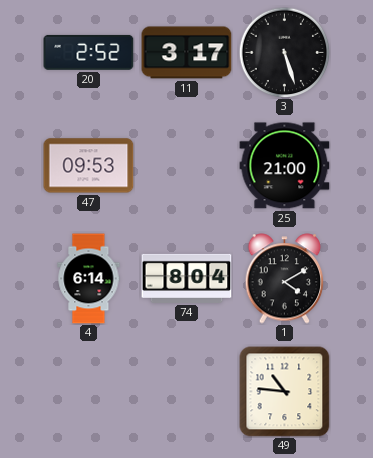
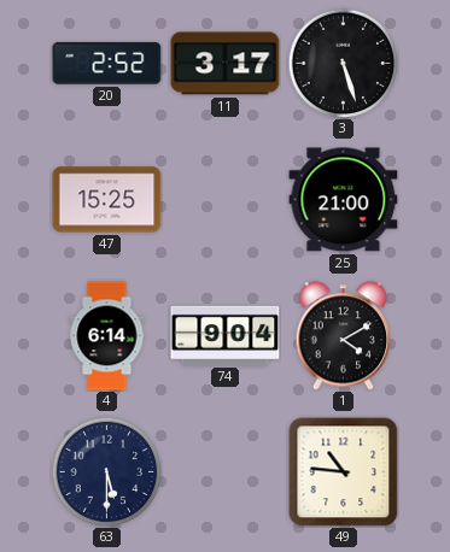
47: 09:53 -> 15:25 (107, 200)
74: 8:04 -> 9:04 (226, 335)
63: none -> 5:30 (106, 471)
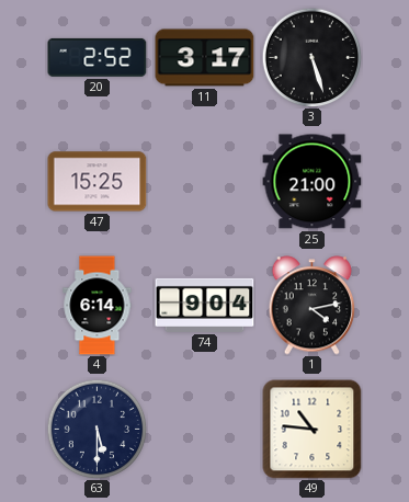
1: 4:10 -> 4:13 (313, 306)
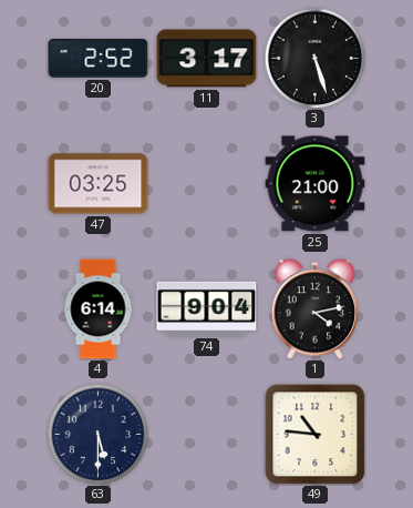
47: 15:25 -> 03:25 (99, 184)
